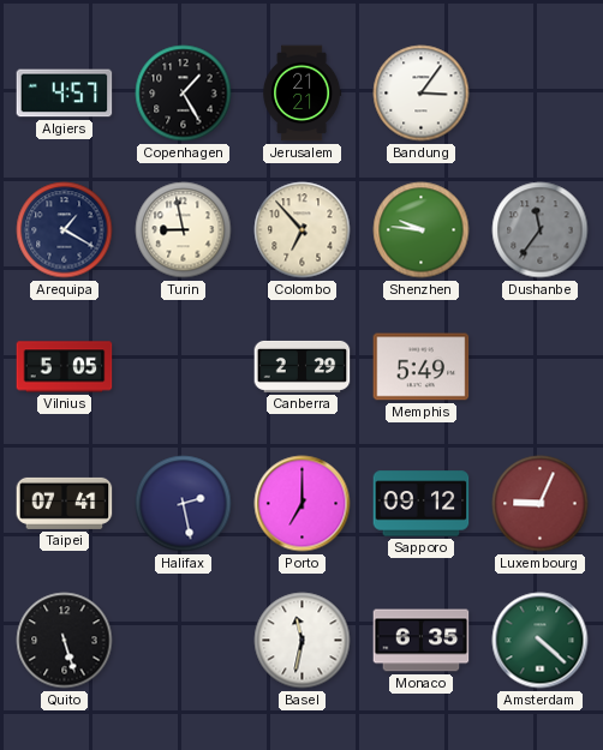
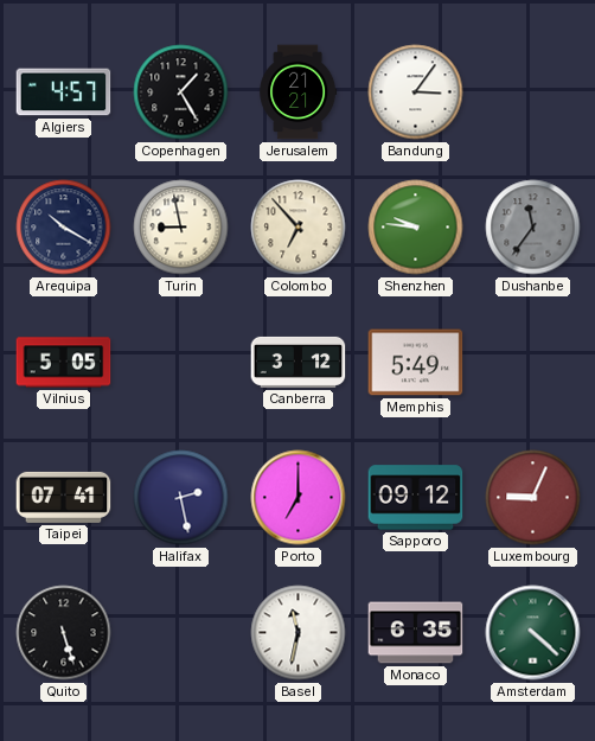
Arequipa: 1:20 -> 10:20 (64, 228)
Canberra: 2:29 -> 3:12 (299, 362)
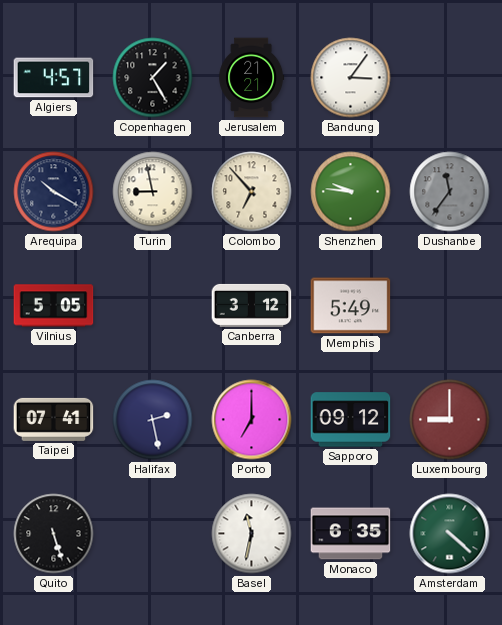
Luxembourg: 9:04 -> 9:00 (450, 420)
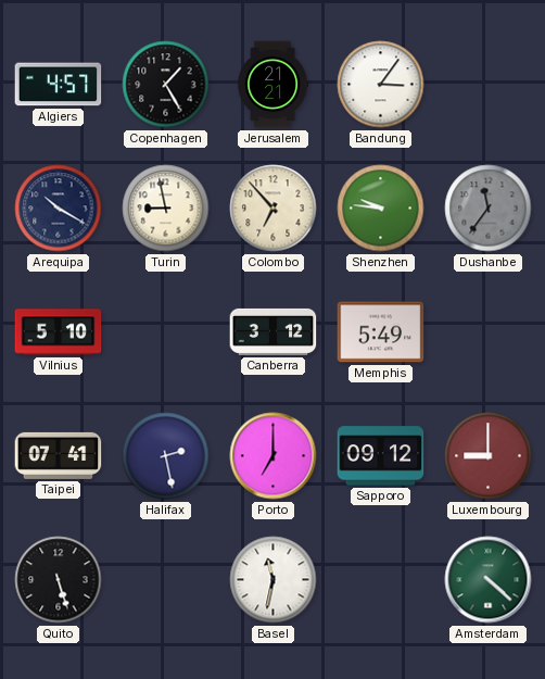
Vilnius: 5:05 -> 5:10 (59, 332)
Monaco: 6:35 -> none (351, 534)
